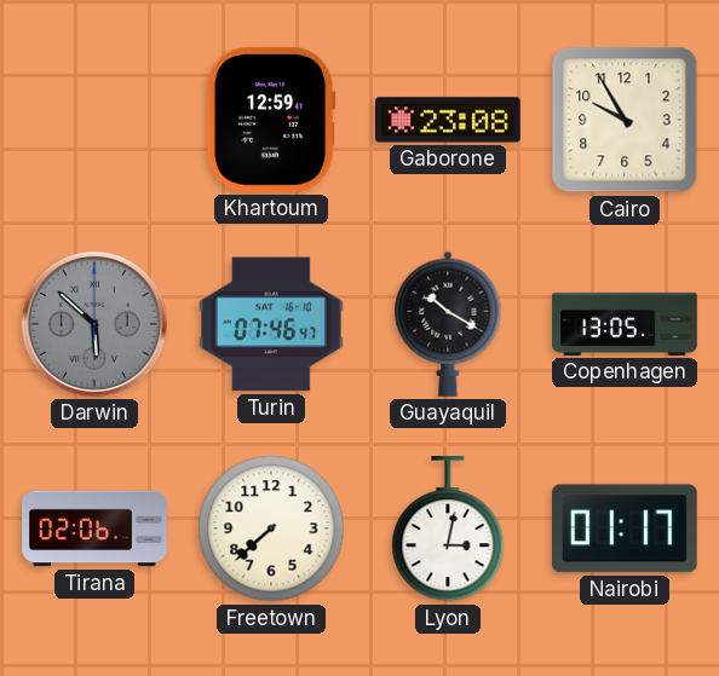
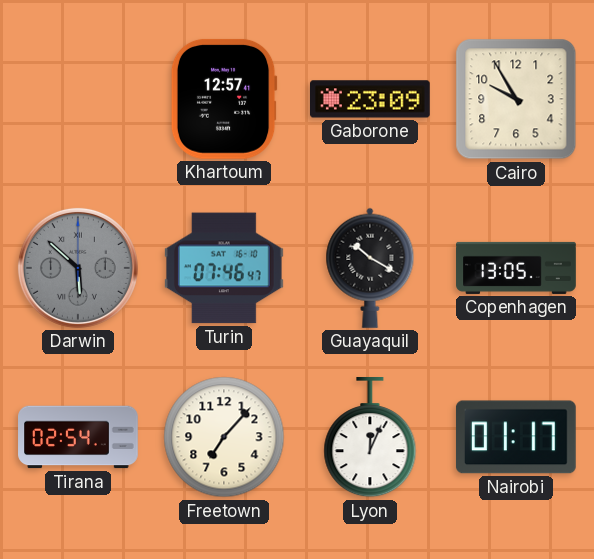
Khartoum: 12:59 -> 12:57 (224, 99)
Gaborone: 23:08 -> 23:09 (371, 99)
Tirana: 02:06 -> 02:54 (78, 437)
Freetown: 7:38 -> 7:07 (224, 437)
Lyon: 3:02 -> 12:04 (370, 438)
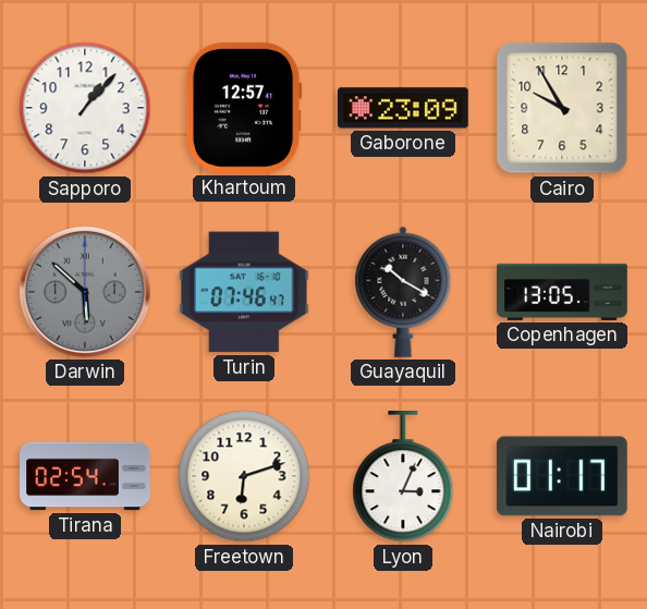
Sapporo: none -> 1:07 (85, 108)
Freetown: 7:07 -> 6:12 (244, 476)
Lyon: 12:04 -> 3:04 (403, 477)
